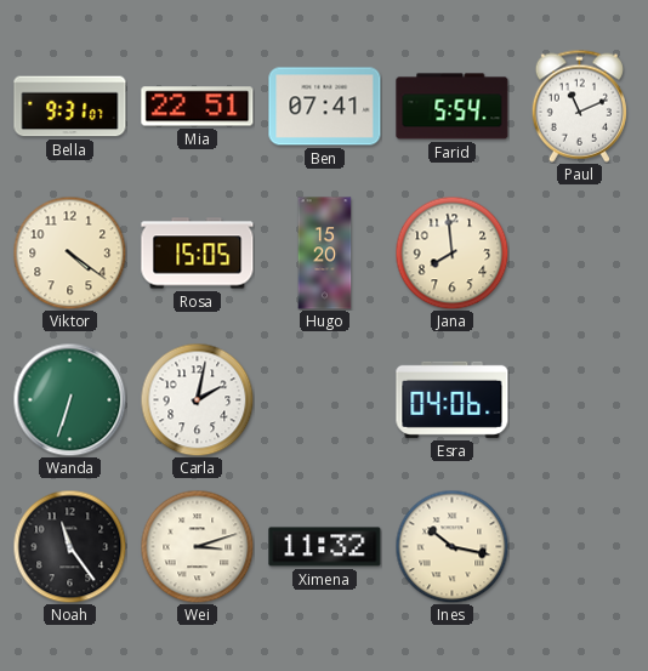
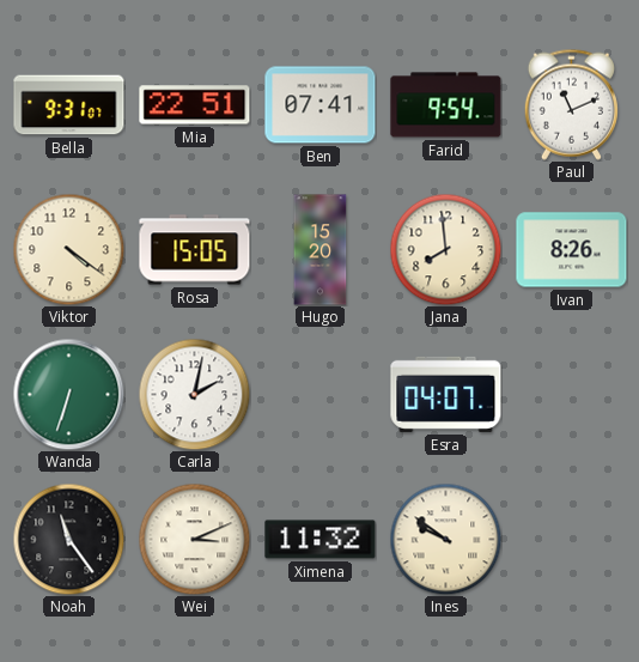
Farid: 5:54 -> 9:54 (446, 105)
Ivan: none -> 8:26 (572, 250)
Esra: 04:06 -> 04:07 (446, 394)
Wei: 3:12 -> 3:11 (194, 539)
Ines: 10:17 -> 9:51 (445, 539)
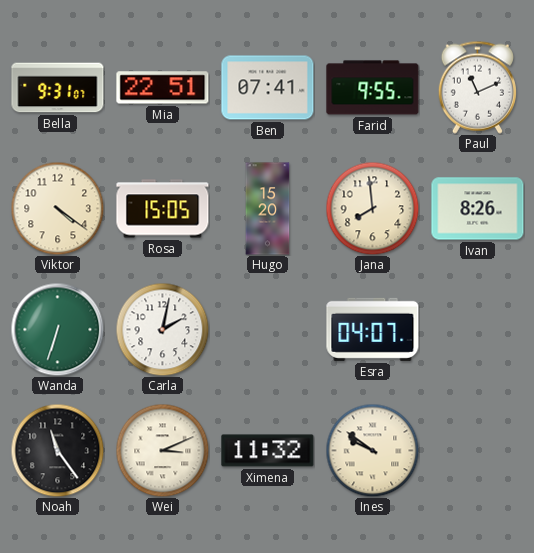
Farid: 9:54 -> 9:55 (373, 88)
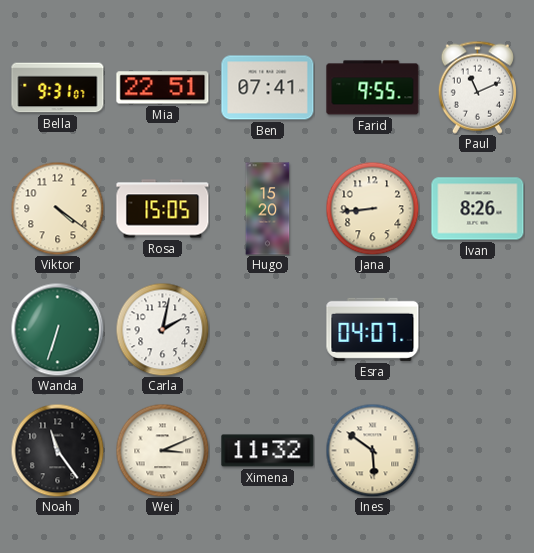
Jana: 7:59 -> 8:44 (372, 208)
Ines: 9:51 -> 5:51 (372, 450)
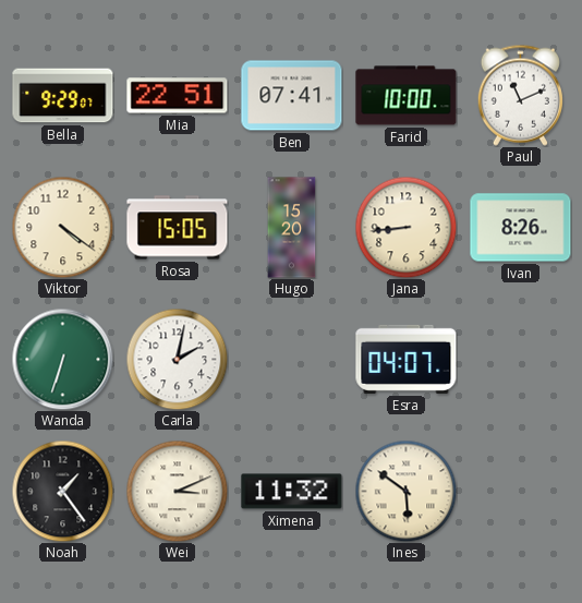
Bella: 9:31 -> 9:29 (63, 96)
Farid: 9:55 -> 10:00 (407, 96)
Noah: 11:24 -> 1:24 (62, 491)
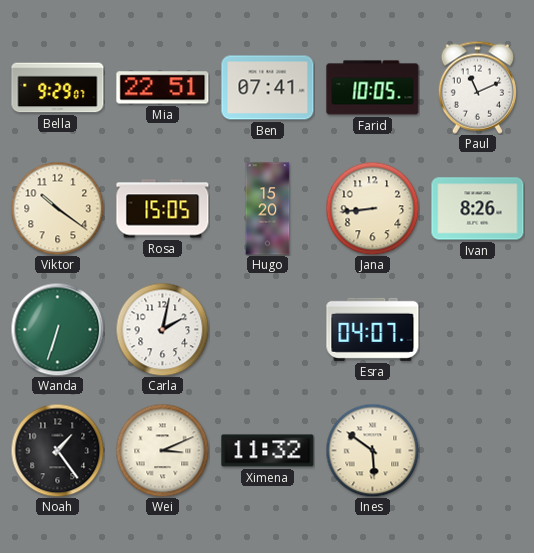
Farid: 10:00 -> 10:05 (373, 88)
Viktor: 4:21 -> 10:21 (57, 208)
